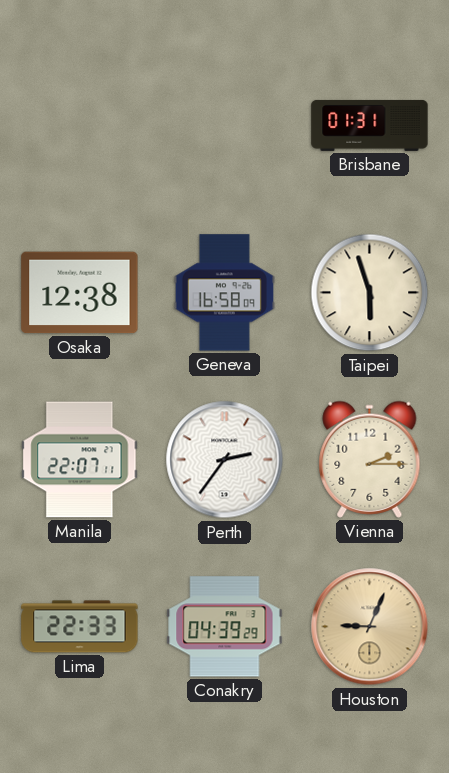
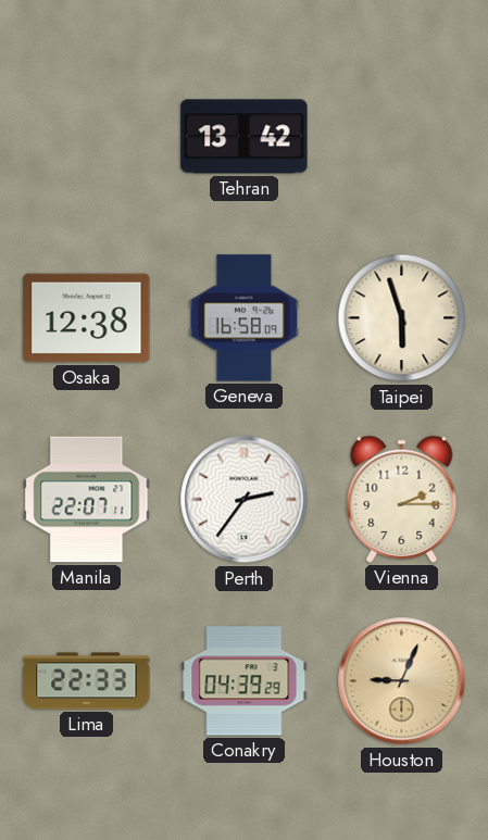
Tehran: none -> 13:42 (245, 137)
Brisbane: 01:31 -> none (370, 125)
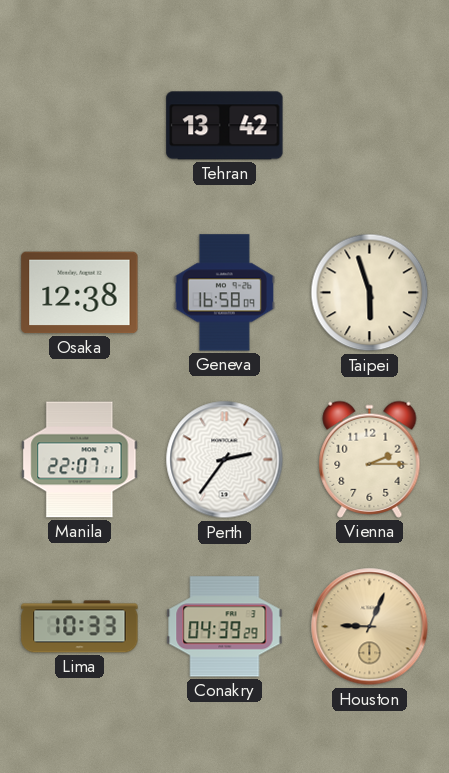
Lima: 22:33 -> 10:33 (80, 627)
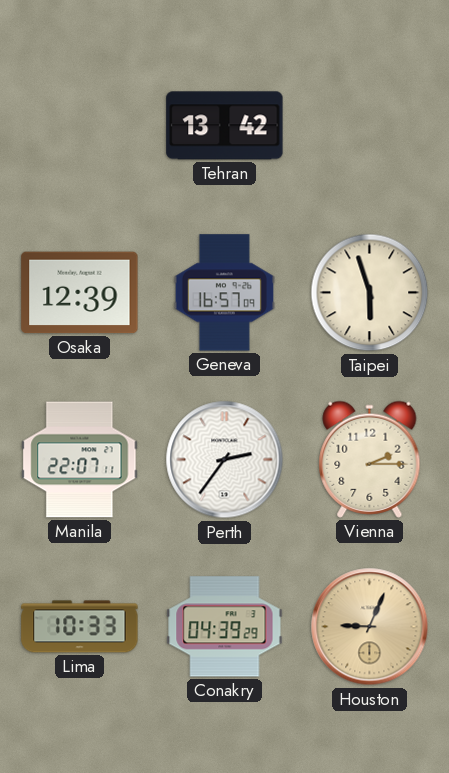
Osaka: 12:38 -> 12:39 (80, 293)
Geneva: 16:58 -> 16:57 (224, 293)
